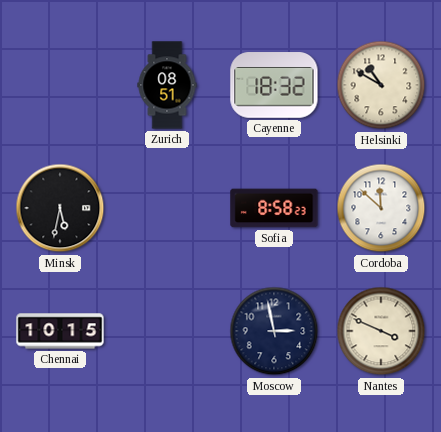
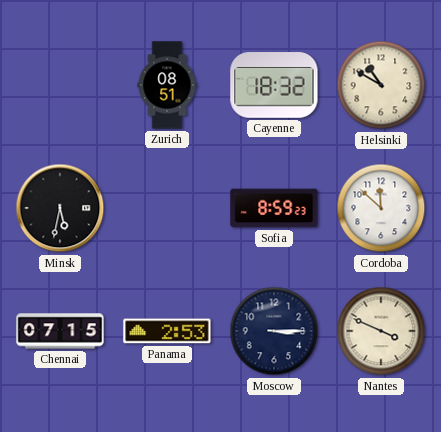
Sofia: 8:58 -> 8:59 (274, 208)
Chennai: 10:15 -> 07:15 (60, 331)
Panama: none -> 2:53 (167, 331)
Moscow: 2:58 -> 3:15 (274, 331)
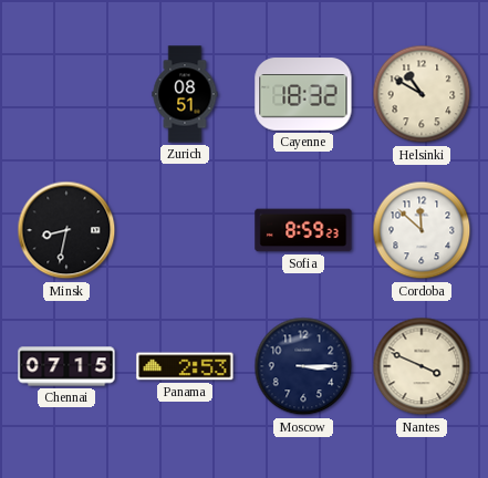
Minsk: 5:32 -> 8:32 (66, 230)
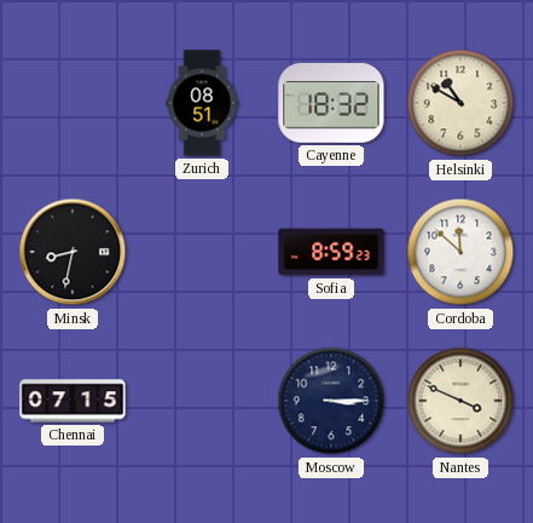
Panama: 2:53 -> none (185, 366)
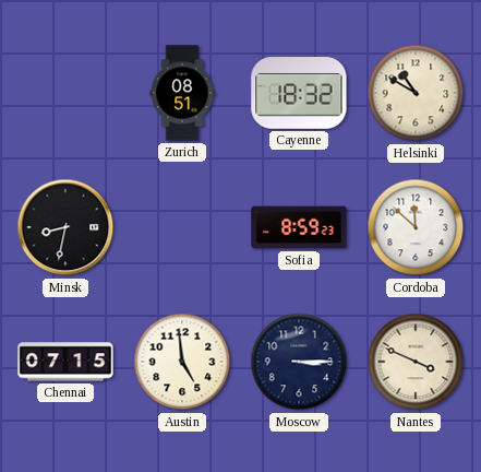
Austin: none -> 4:59 (182, 362)
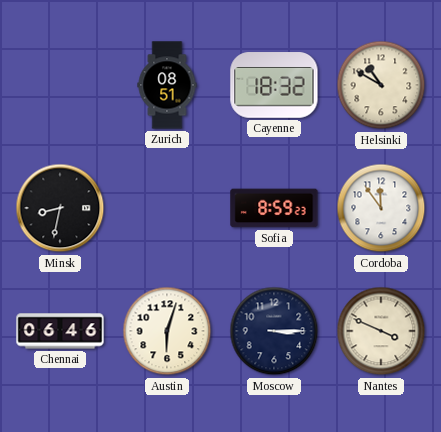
Cordoba: 11:52 -> 11:54 (381, 208)
Chennai: 07:15 -> 06:46 (60, 331)
Austin: 4:59 -> 6:03 (167, 331)
